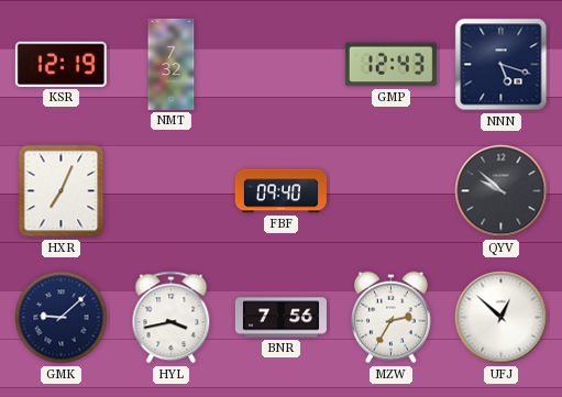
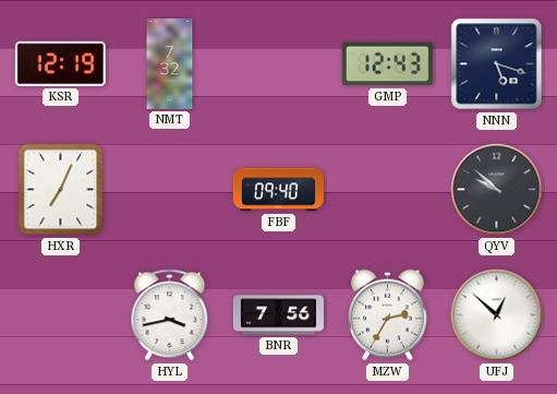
GMK: 9:08 -> none (62, 318)
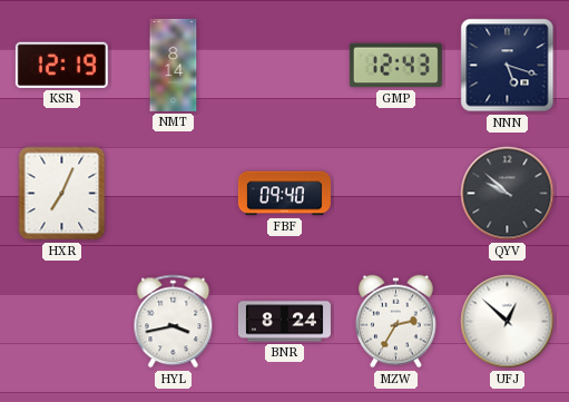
NMT: 7:32 -> 8:14 (174, 65)
BNR: 7:56 -> 8:24 (284, 322)
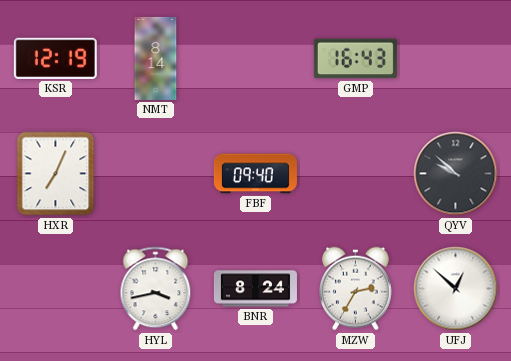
GMP: 12:43 -> 16:43 (355, 59)
NNN: 5:18 -> none (508, 66)
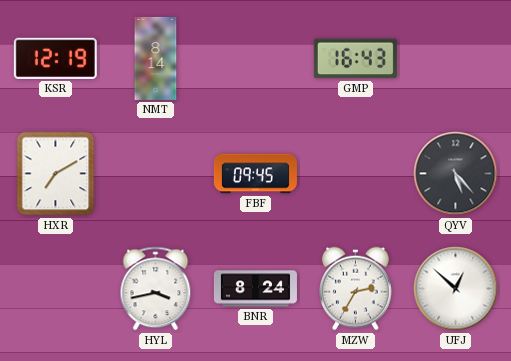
HXR: 7:04 -> 7:10 (56, 174)
FBF: 09:40 -> 09:45 (255, 174)
QYV: 9:52 -> 5:23 (456, 174)
